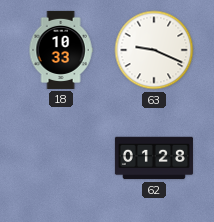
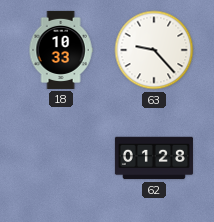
63: 9:19 -> 9:23 (154, 50)
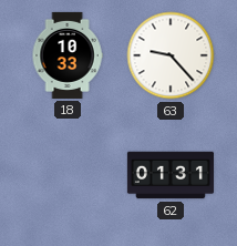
62: 01:28 -> 01:31 (171, 175)
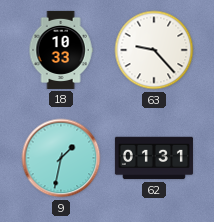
9: none -> 1:32 (61, 158)
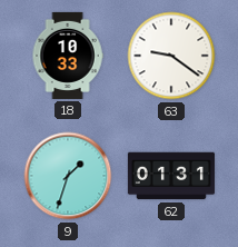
63: 9:23 -> 9:21 (171, 56)
9: 1:32 -> 1:33 (68, 176)
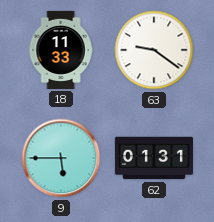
18: 10:33 -> 11:33 (61, 50)
9: 1:33 -> 5:45 (61, 158)
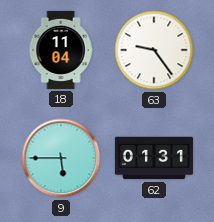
18: 11:33 -> 11:04 (61, 50)
63: 9:21 -> 9:24 (154, 50)
